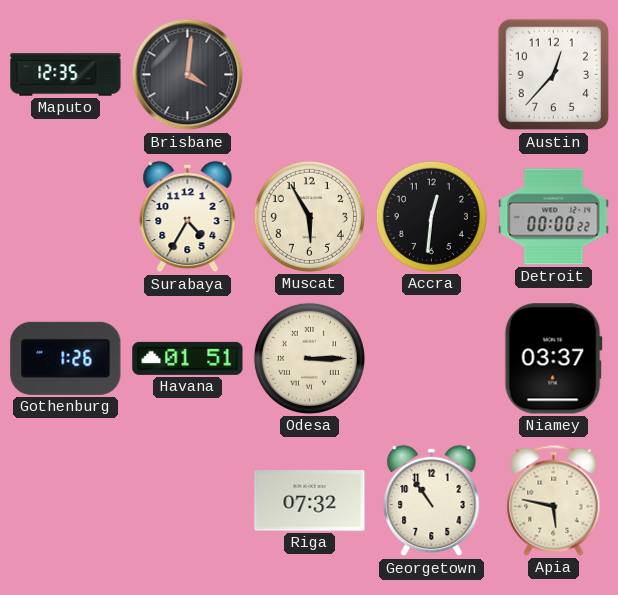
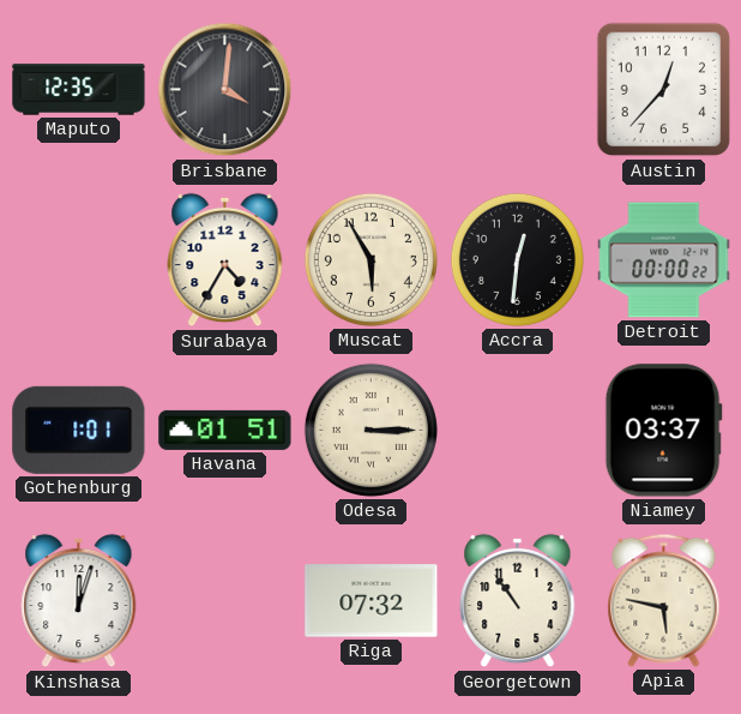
Gothenburg: 1:26 -> 1:01 (79, 430)
Kinshasa: none -> 12:03 (79, 601)
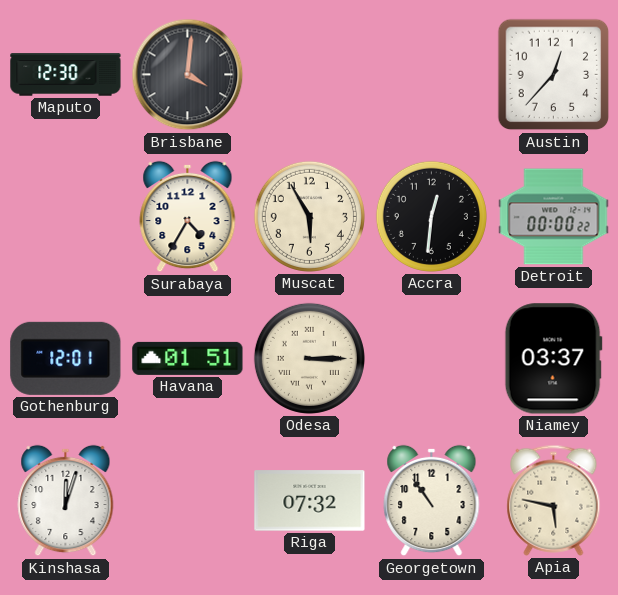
Maputo: 12:35 -> 12:30 (66, 75)
Gothenburg: 1:01 -> 12:01 (66, 358)
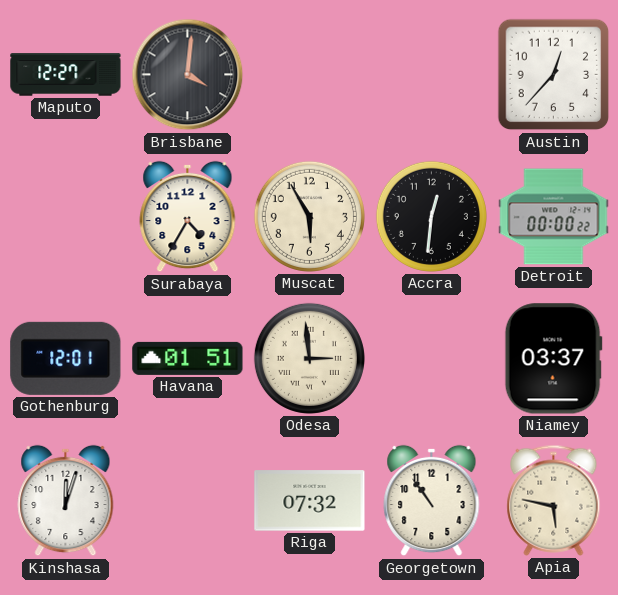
Maputo: 12:30 -> 12:27 (66, 75)
Odesa: 3:15 -> 2:59 (309, 358)
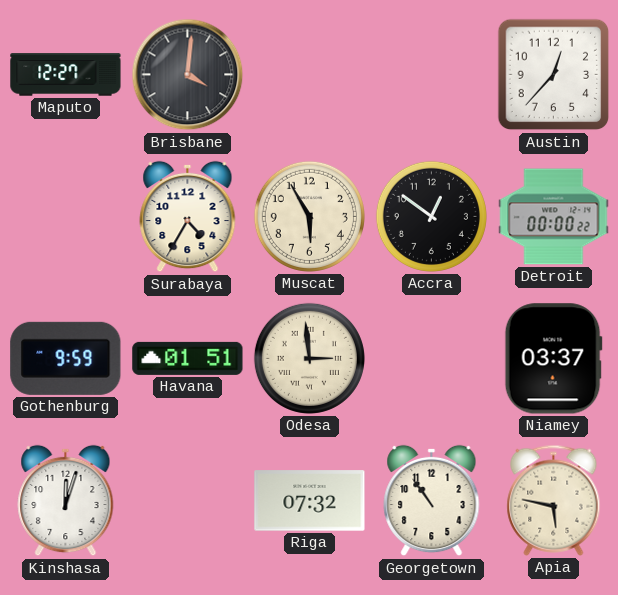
Accra: 12:31 -> 12:51 (431, 216)
Gothenburg: 12:01 -> 9:59 (66, 358)
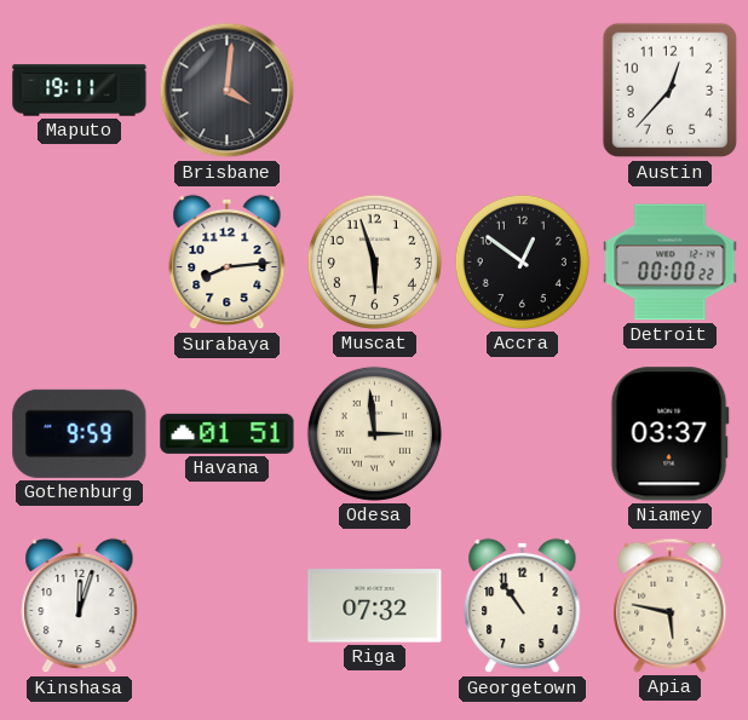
Maputo: 12:27 -> 19:11 (80, 91)
Surabaya: 4:35 -> 8:14 (228, 263)
Muscat: 5:55 -> 5:57 (374, 261)
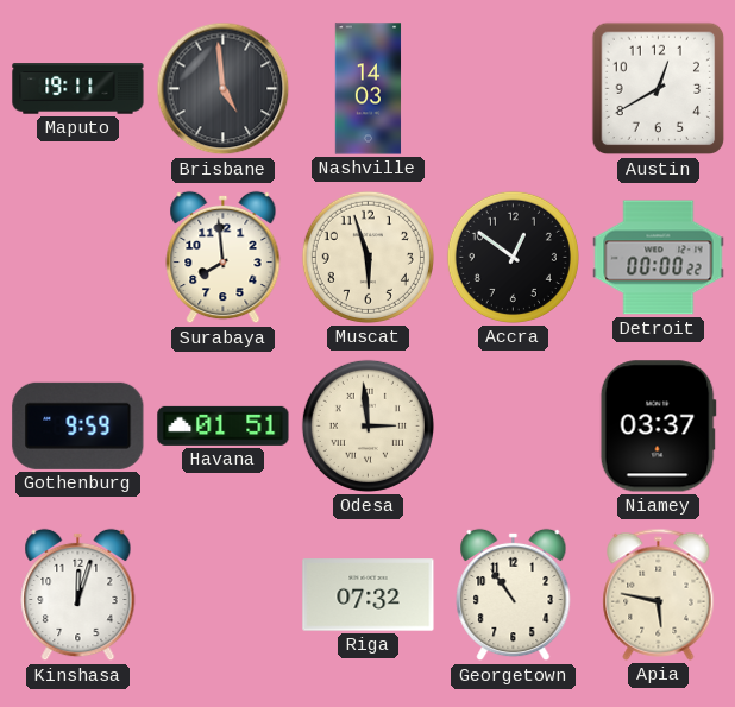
Brisbane: 4:01 -> 4:59 (224, 89)
Nashville: none -> 14:03 (369, 89)
Austin: 12:37 -> 12:40 (659, 89)
Surabaya: 8:14 -> 7:59 (224, 258)
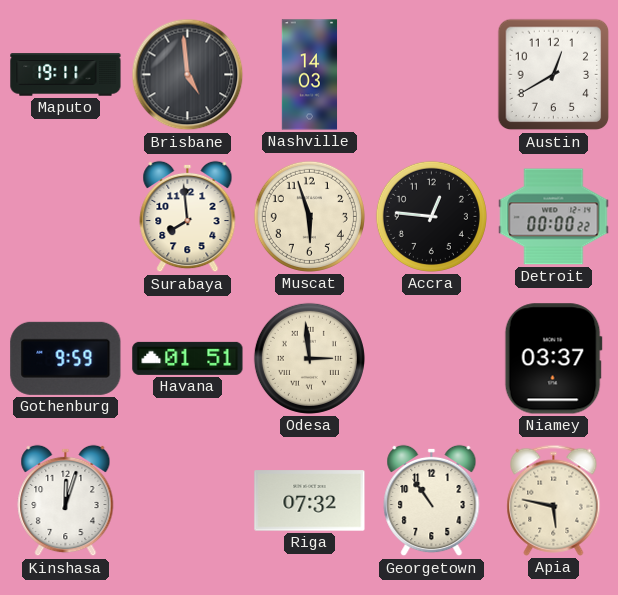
Accra: 12:51 -> 12:46 (431, 216)
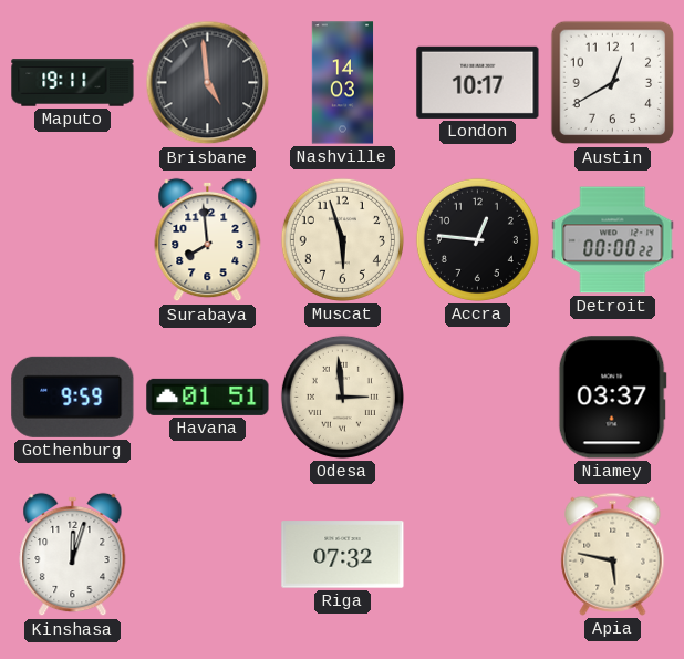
London: none -> 10:17 (478, 82)
Georgetown: 10:54 -> none (432, 501)
